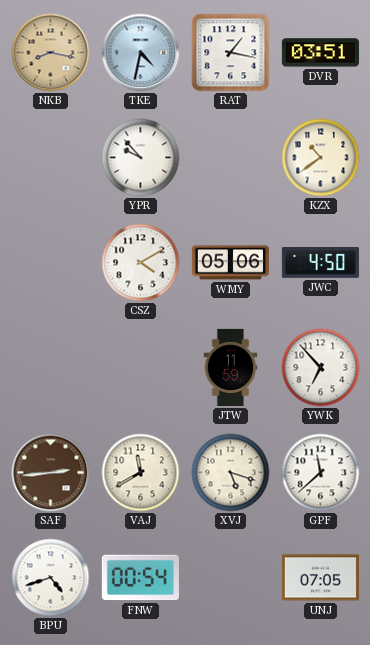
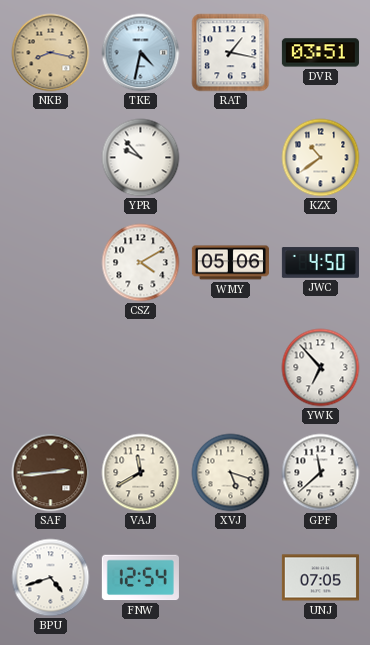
JTW: 11:59 -> none (231, 367)
FNW: 00:54 -> 12:54 (140, 578)
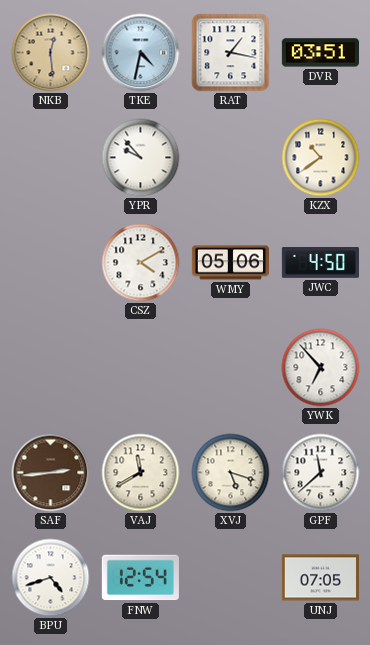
NKB: 8:17 -> 12:29 (51, 53)
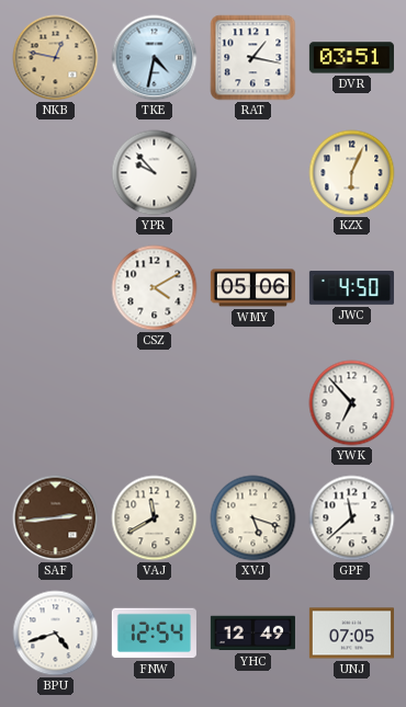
NKB: 12:29 -> 12:47 (56, 58)
KZX: 10:39 -> 6:04 (352, 173)
YHC: none -> 12:49 (252, 634)
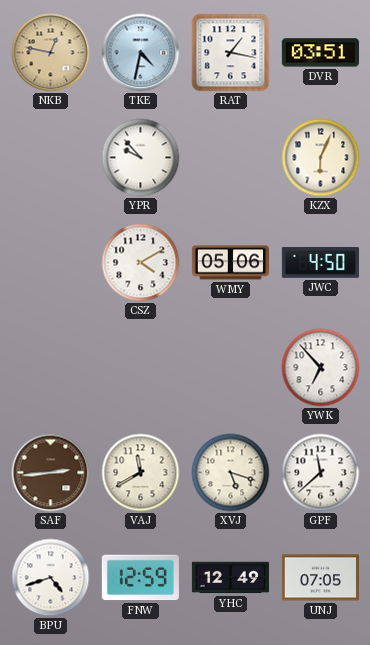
FNW: 12:54 -> 12:59 (140, 578)
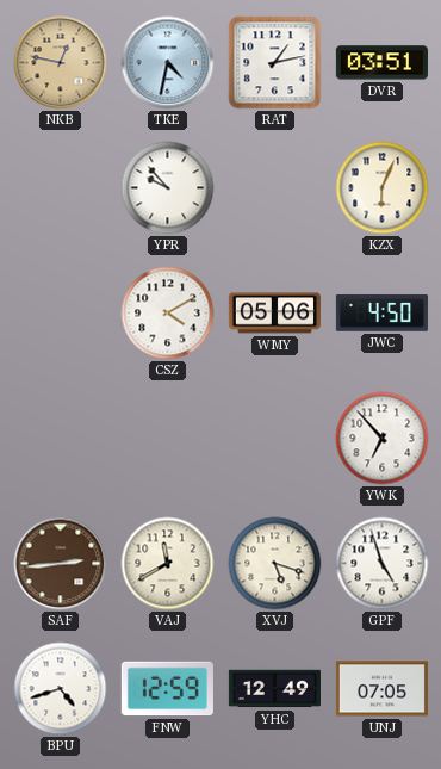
RAT: 1:17 -> 1:13 (275, 63)
GPF: 11:38 -> 4:57 (383, 564)
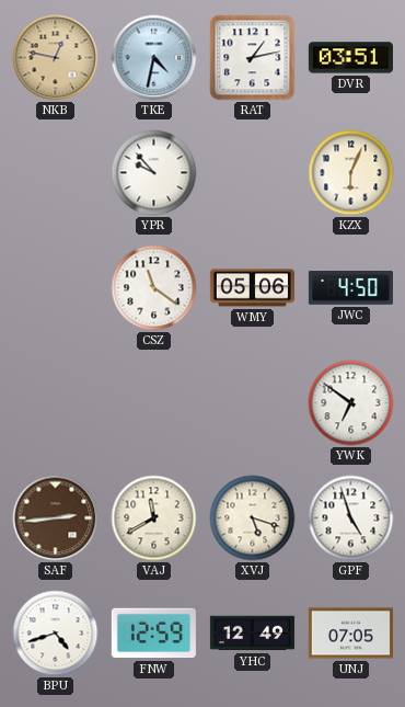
CSZ: 4:10 -> 11:21 (154, 288)
YWK: 6:53 -> 6:51 (351, 403)
